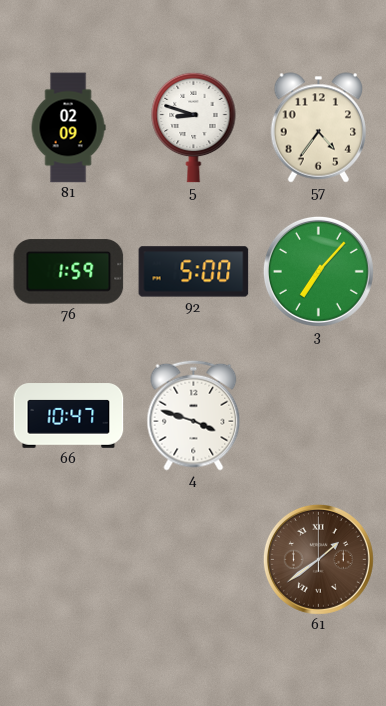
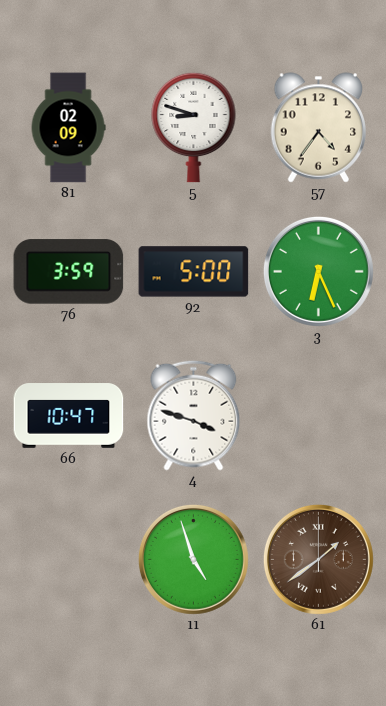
76: 1:59 -> 3:59 (69, 272)
3: 7:07 -> 6:26 (318, 271)
11: none -> 4:57 (193, 559)
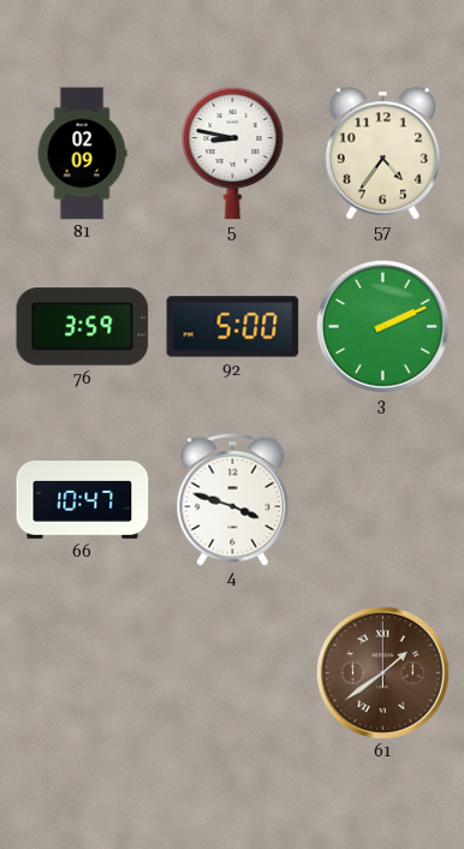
5: 8:48 -> 8:47 (233, 153)
3: 6:26 -> 2:11 (382, 326)
11: 4:57 -> none (193, 559)
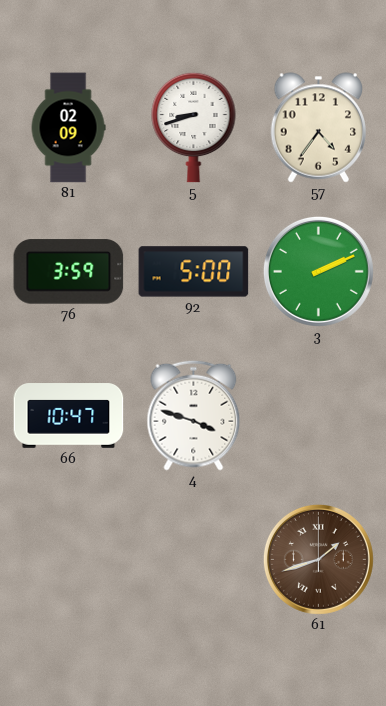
5: 8:47 -> 8:42 (194, 127)
61: 1:39 -> 1:42 (318, 559)
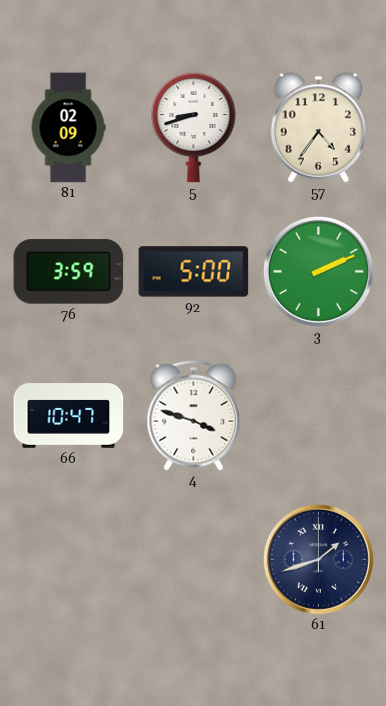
61 dial: brown -> navy (318, 559)
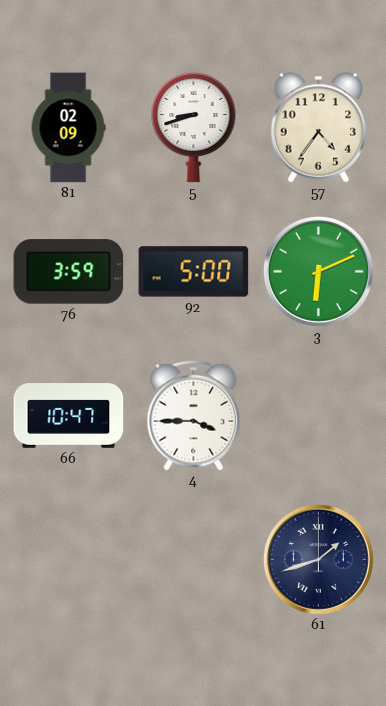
3: 2:11 -> 6:11 (318, 271)
4: 3:48 -> 3:45 (194, 415)
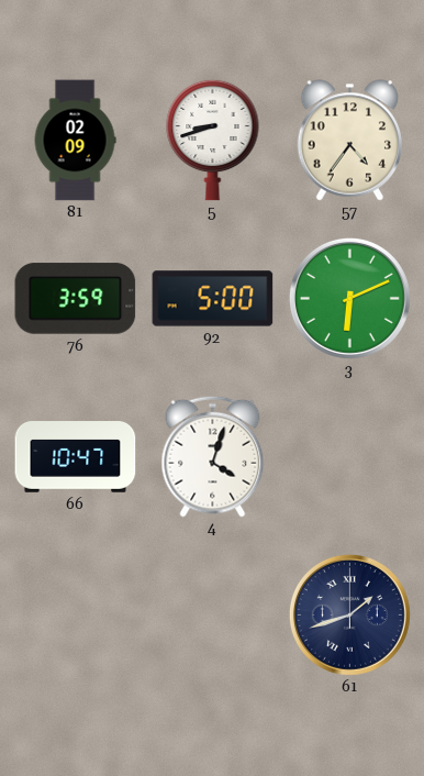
4: 3:45 -> 4:03 (213, 456)
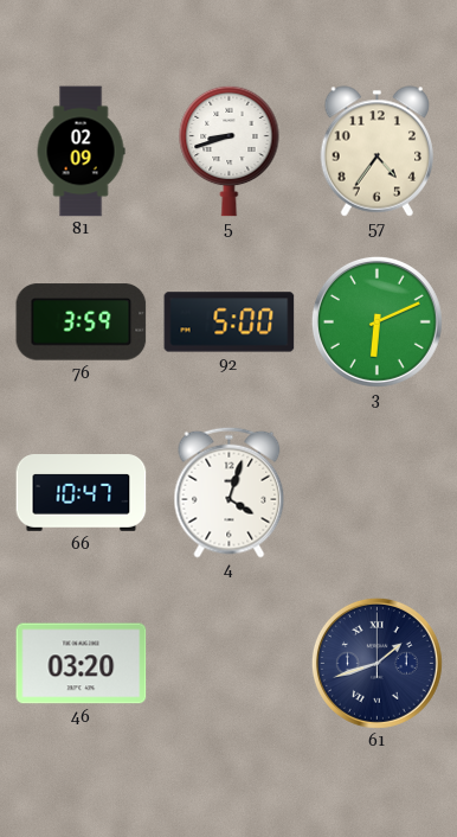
46: none -> 03:20 (82, 664)
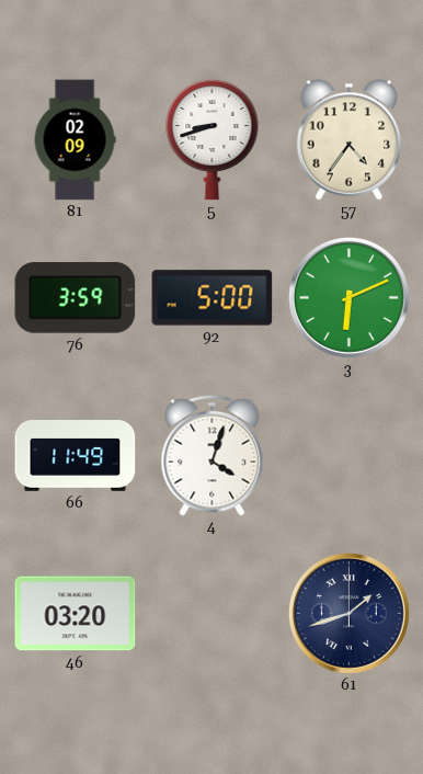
66: 10:47 -> 11:49 (76, 456)
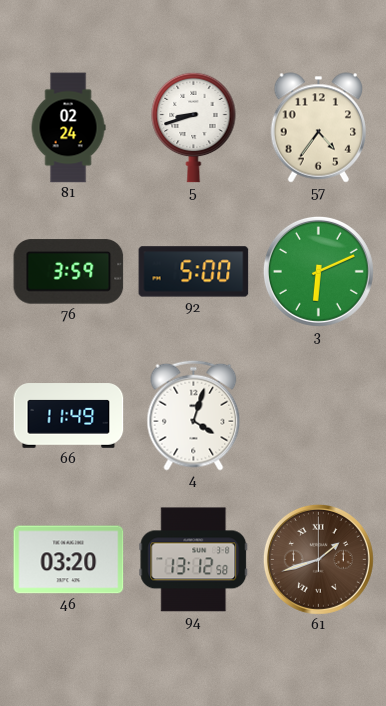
81: 02:09 -> 02:24 (68, 128)
94: none -> 13:12 (194, 560)
61 dial: navy -> brown (318, 559)
